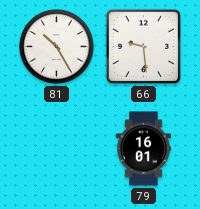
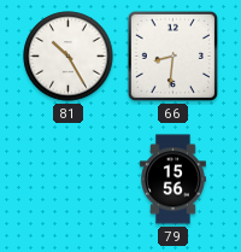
66: 9:29 -> 8:31 (172, 55)
79: 16:01 -> 15:56 (174, 180)
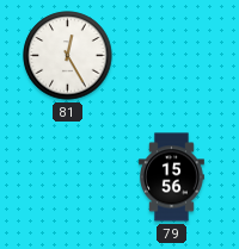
81: 10:25 -> 12:25 (68, 56)
66: 8:31 -> none (172, 55)
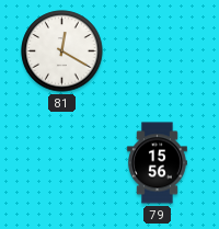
81: 12:25 -> 12:20 (62, 51)
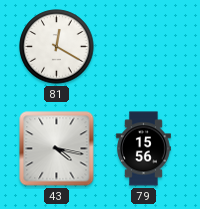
43: none -> 4:17 (57, 149)
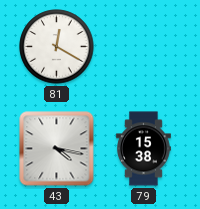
79: 15:56 -> 15:38 (144, 149)
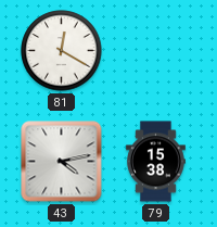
43: 4:17 -> 4:13 (62, 162)
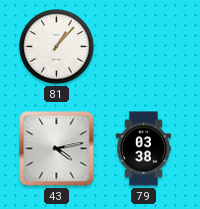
81: 12:20 -> 1:07 (57, 47)
79: 15:38 -> 03:38 (144, 149)
